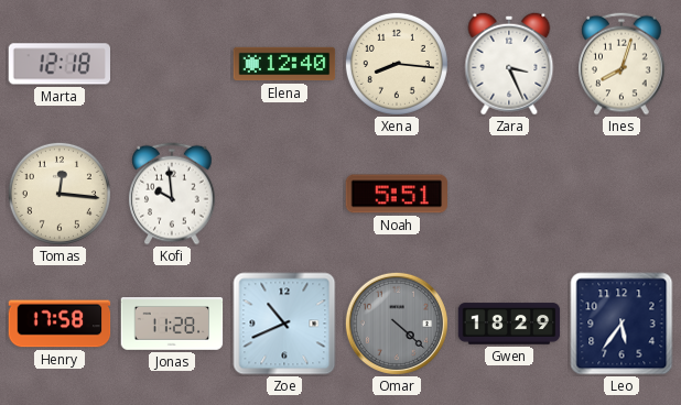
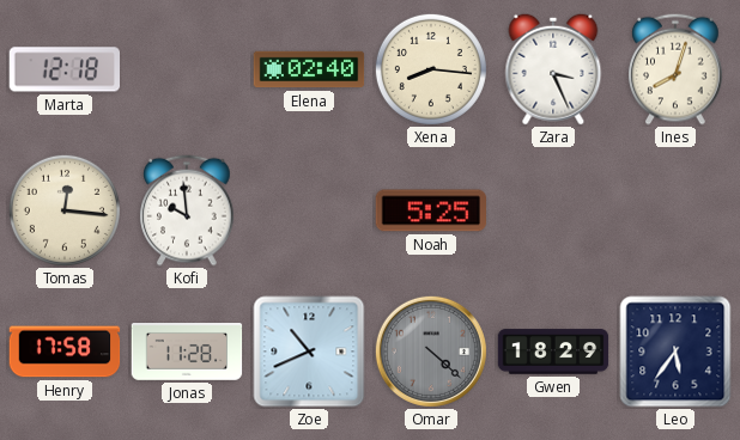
Elena: 12:40 -> 02:40 (309, 69)
Noah: 5:51 -> 5:25 (431, 210)
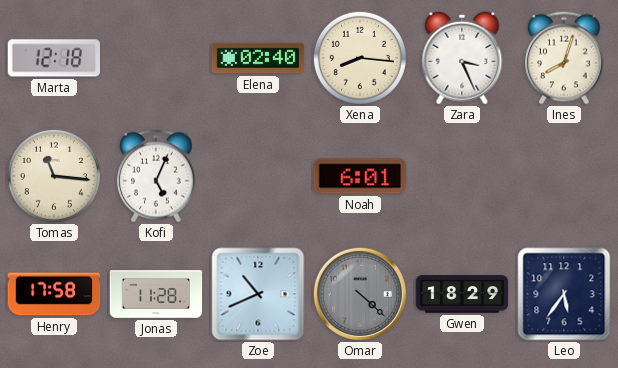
Tomas: 12:16 -> 11:16 (54, 176)
Kofi: 9:59 -> 5:04 (156, 176)
Noah: 5:25 -> 6:01 (360, 176)
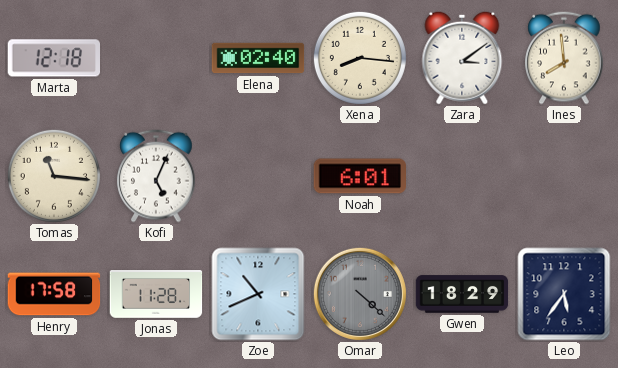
Zara: 3:26 -> 3:09 (462, 58)
Ines: 8:03 -> 7:59 (564, 58)
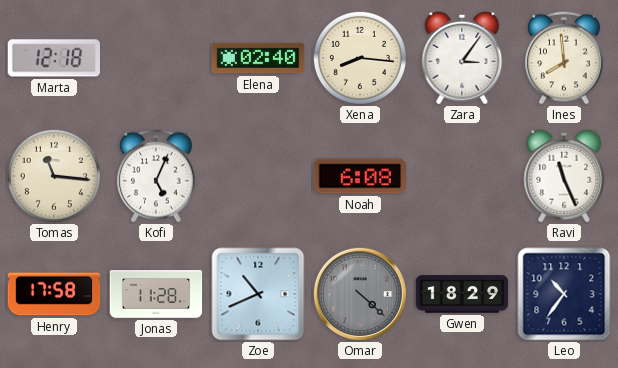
Zara: 3:09 -> 3:06 (462, 58)
Noah: 6:01 -> 6:08 (360, 176)
Ravi: none -> 11:26 (564, 176)
Leo: 5:36 -> 10:36 (564, 294)
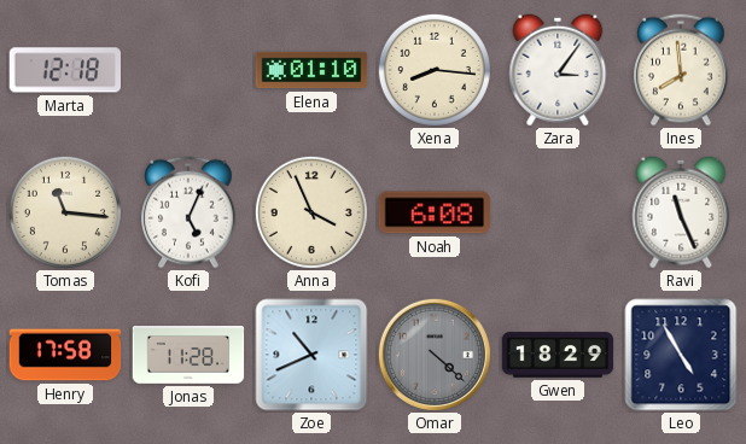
Elena: 02:40 -> 01:10 (311, 70)
Anna: none -> 3:56 (311, 212)
Leo: 10:36 -> 4:55 (681, 355)
